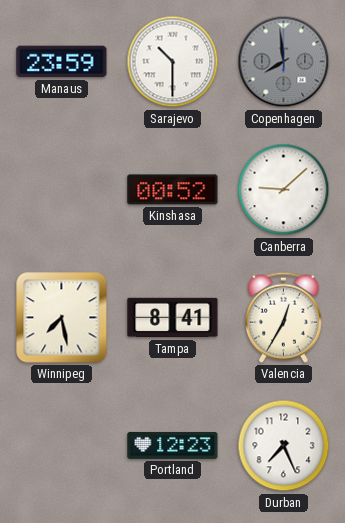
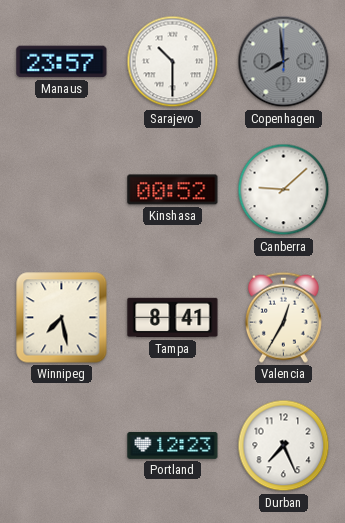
Manaus: 23:59 -> 23:57 (62, 62)
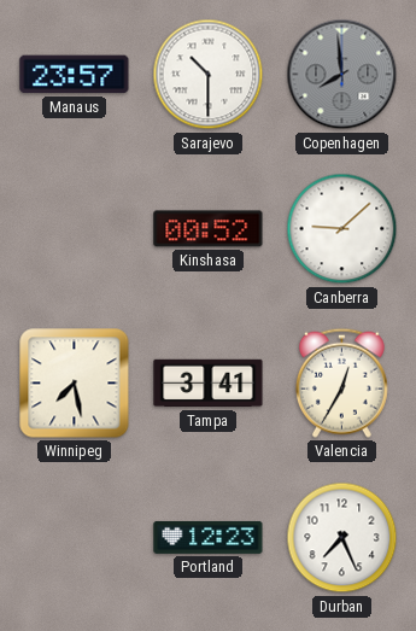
Tampa: 8:41 -> 3:41 (209, 384)
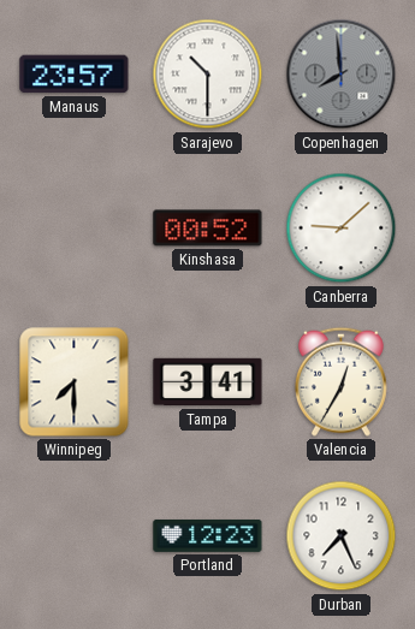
Winnipeg: 7:28 -> 7:30 (75, 382)
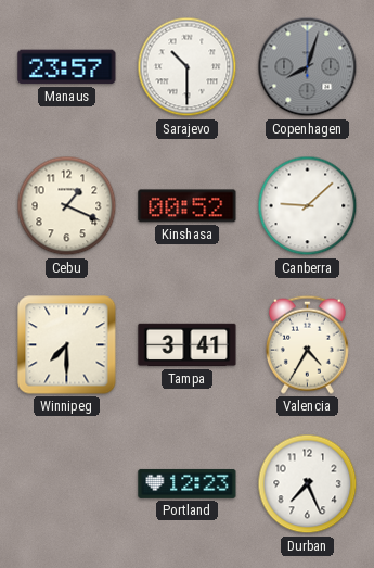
Copenhagen: 7:59 -> 8:03 (308, 67)
Cebu: none -> 1:19 (67, 206)
Valencia: 12:35 -> 4:35 (307, 344)
